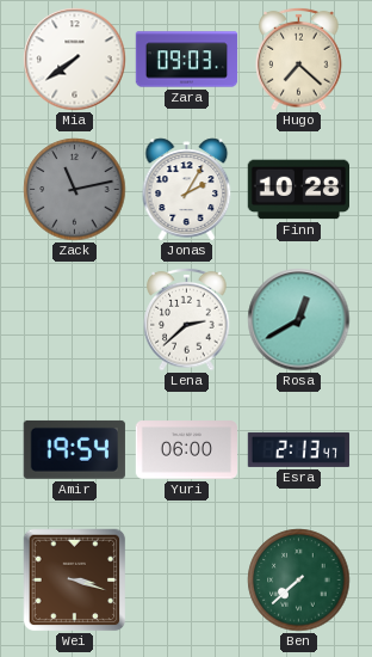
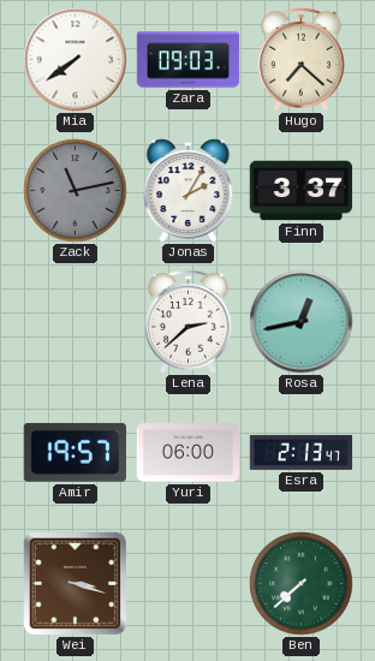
Finn: 10:28 -> 3:37 (300, 191)
Rosa: 12:40 -> 12:43 (302, 322)
Amir: 19:54 -> 19:57 (75, 452)
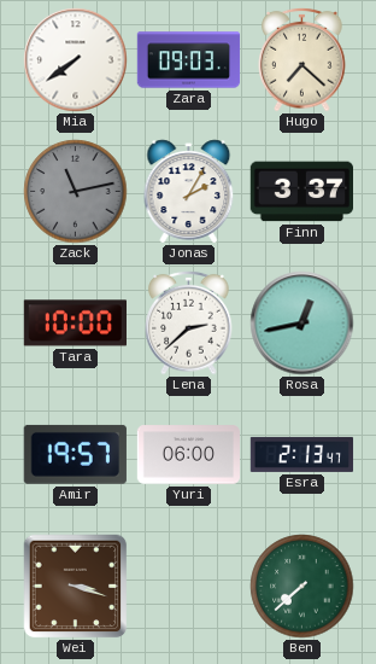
Tara: none -> 10:00 (75, 324)
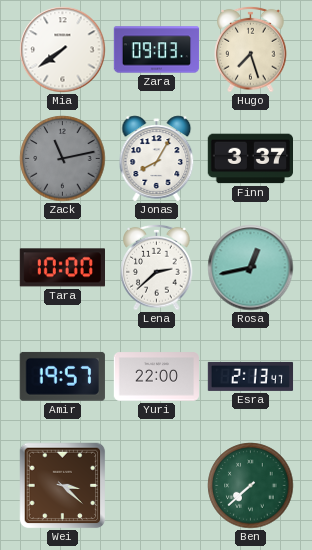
Hugo: 7:22 -> 7:27 (251, 49)
Jonas: 2:05 -> 8:05 (157, 159)
Yuri: 06:00 -> 22:00 (157, 377)
Wei: 3:18 -> 3:22 (63, 486)
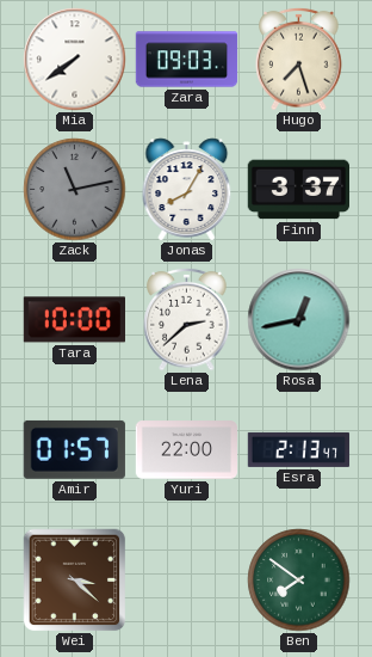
Amir: 19:57 -> 01:57 (74, 449)
Ben: 7:38 -> 7:51 (299, 581)
